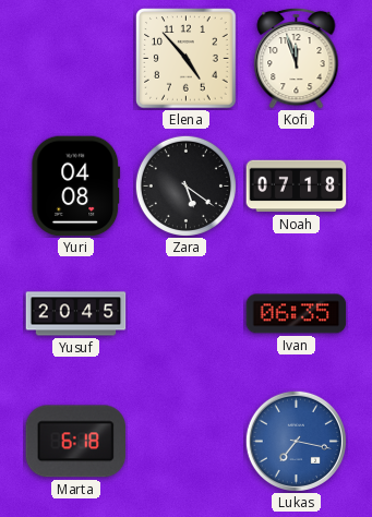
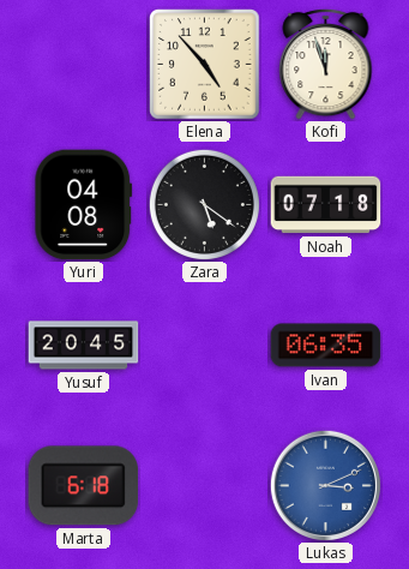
Lukas: 7:17 -> 3:11 (325, 485)
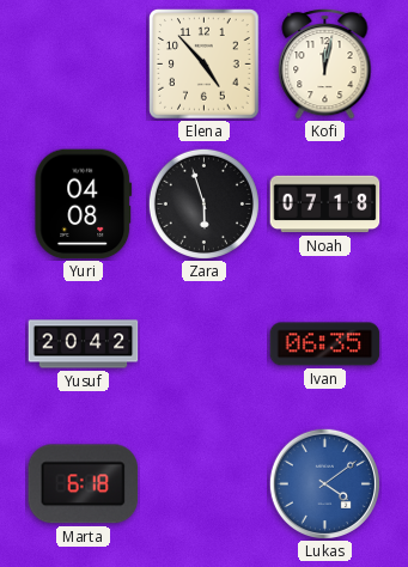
Kofi: 11:57 -> 12:02 (325, 63)
Zara: 5:21 -> 5:57 (203, 203)
Yusuf: 20:45 -> 20:42 (84, 345)
Lukas: 3:11 -> 4:09 (324, 483)
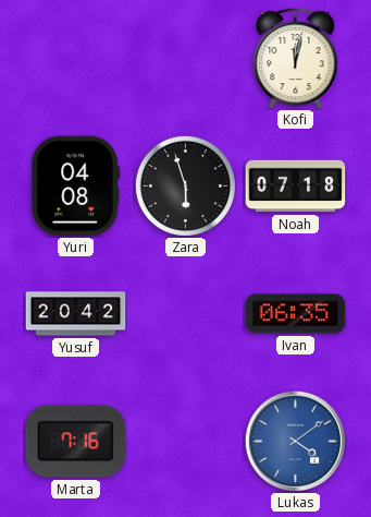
Elena: 4:53 -> none (205, 65)
Marta: 6:18 -> 7:16 (76, 442)
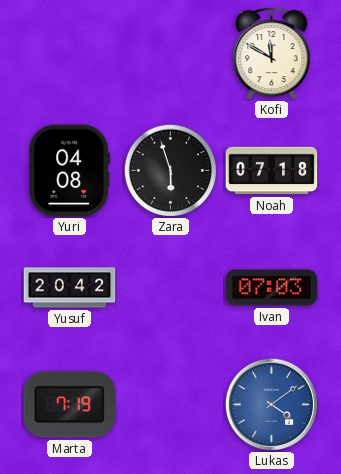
Kofi: 12:02 -> 11:50 (272, 53)
Ivan: 06:35 -> 07:03 (272, 288)
Marta: 7:16 -> 7:19 (70, 405)
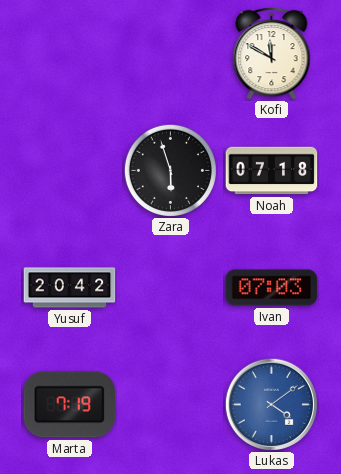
Yuri: 04:08 -> none (70, 171)
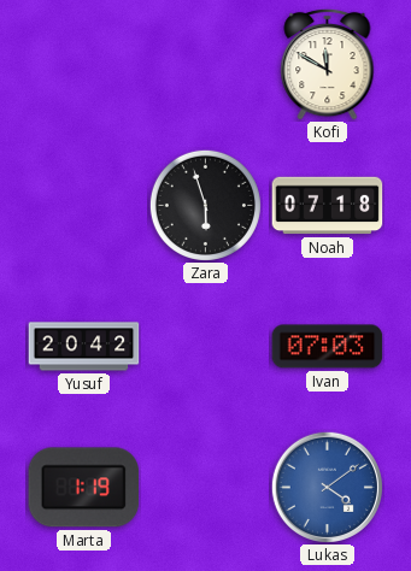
Marta: 7:19 -> 1:19 (84, 488)
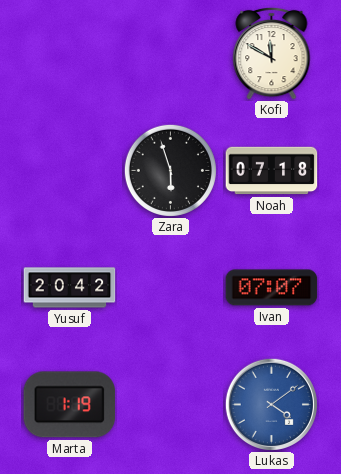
Ivan: 07:03 -> 07:07 (272, 288)
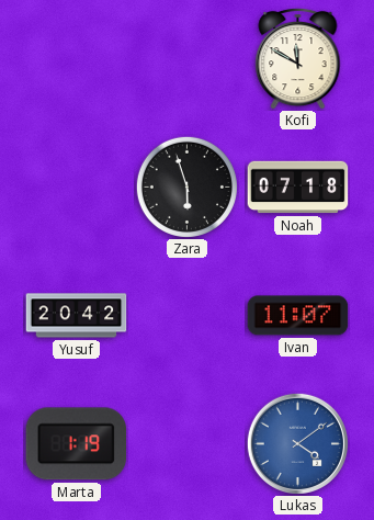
Ivan: 07:07 -> 11:07 (298, 316)
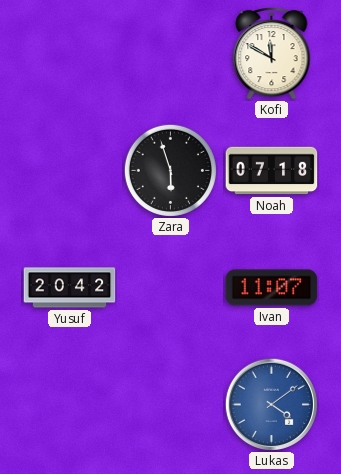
Marta: 1:19 -> none (77, 444)
